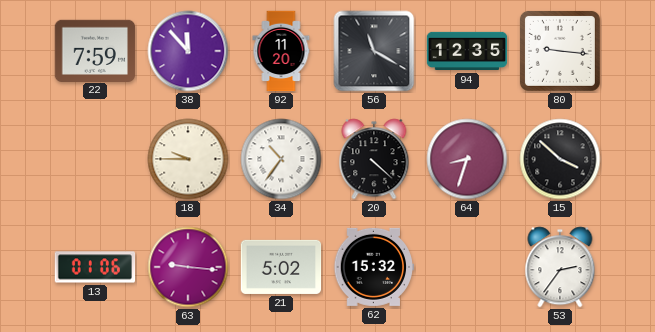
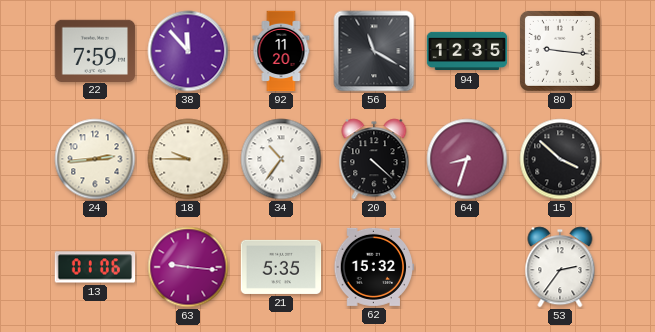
24: none -> 2:44 (95, 159)
21: 5:02 -> 5:35 (281, 267)
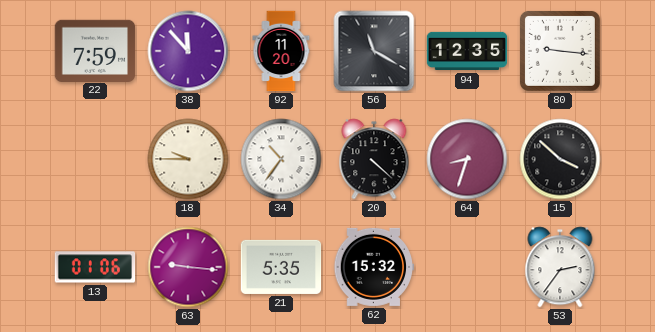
24: 2:44 -> none (95, 159)
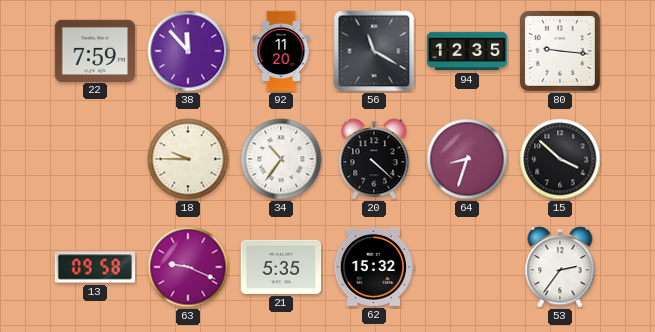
13: 01:06 -> 09:58 (95, 267)
63: 9:16 -> 9:19 (188, 267)
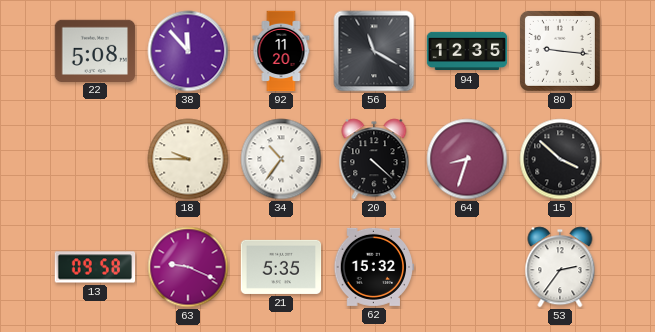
22: 7:59 -> 5:08 (95, 50)
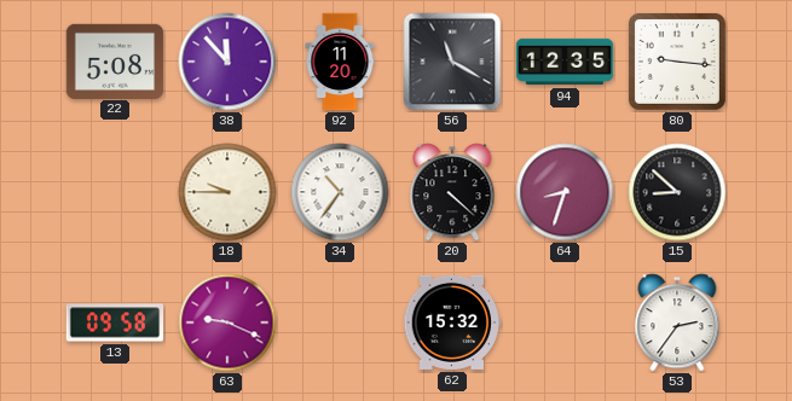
15: 3:52 -> 8:52 (677, 192)
21: 5:35 -> none (281, 267)
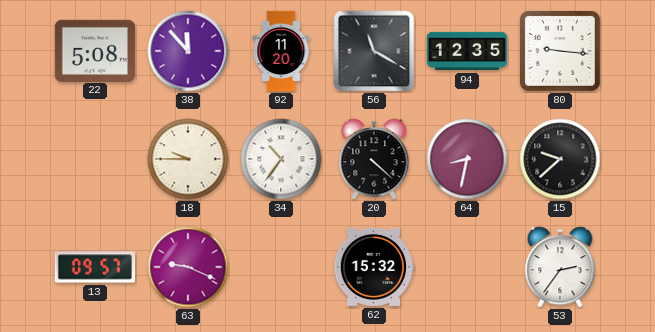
64: 8:33 -> 8:32 (467, 159)
15: 8:52 -> 9:38 (560, 159)
13: 09:58 -> 09:57 (95, 267)
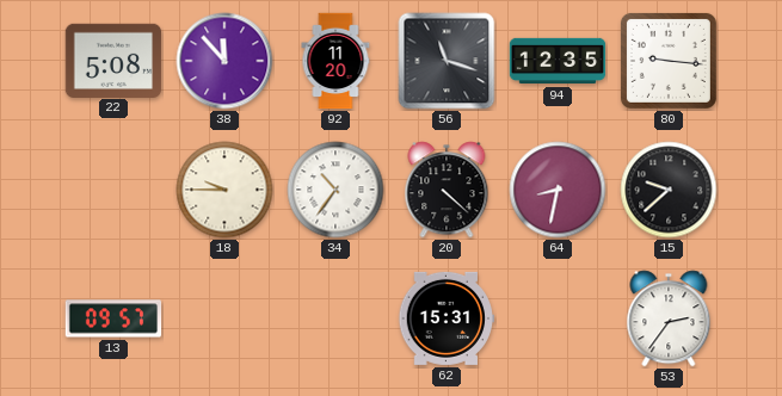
56: 11:20 -> 11:18 (447, 61)
63: 9:19 -> none (188, 267)
62: 15:32 -> 15:31 (447, 318)
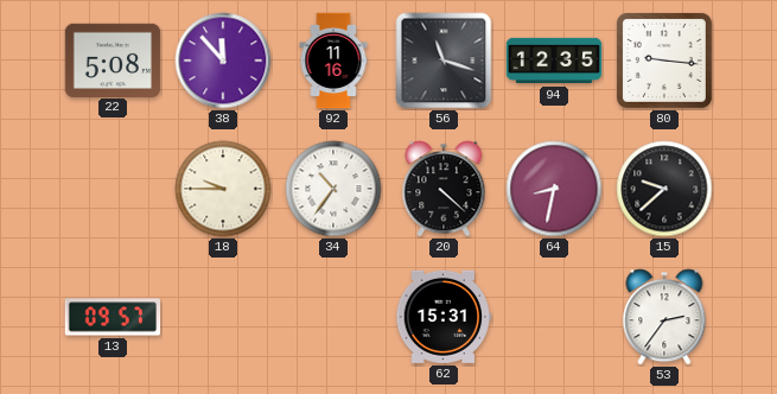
92: 11:20 -> 11:16 (333, 61)
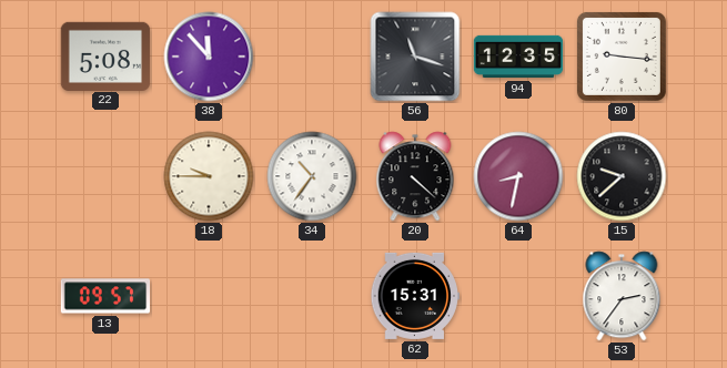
92: 11:16 -> none (333, 61)
